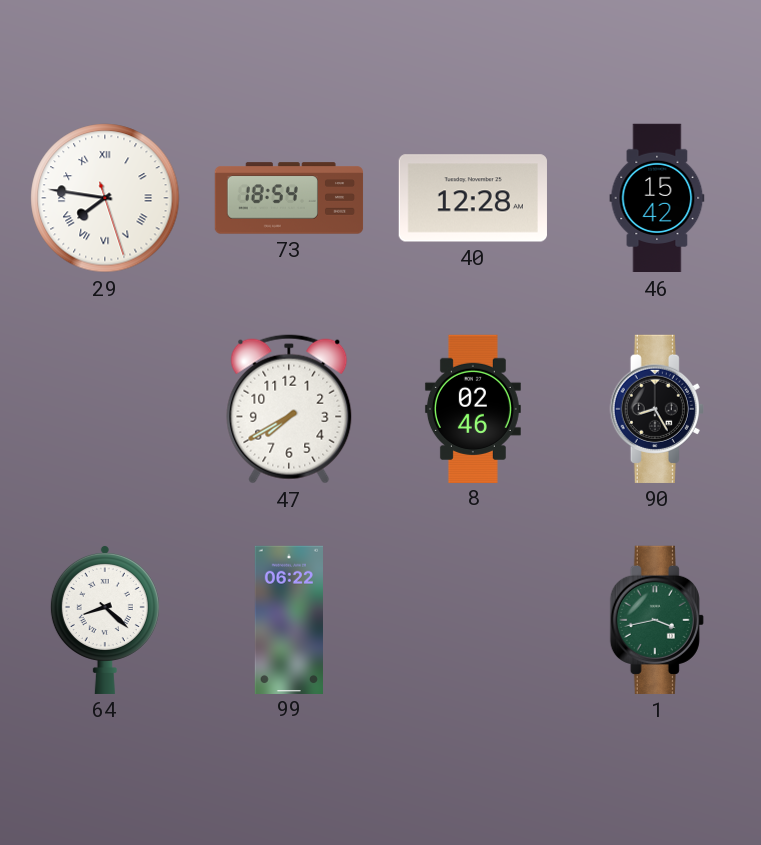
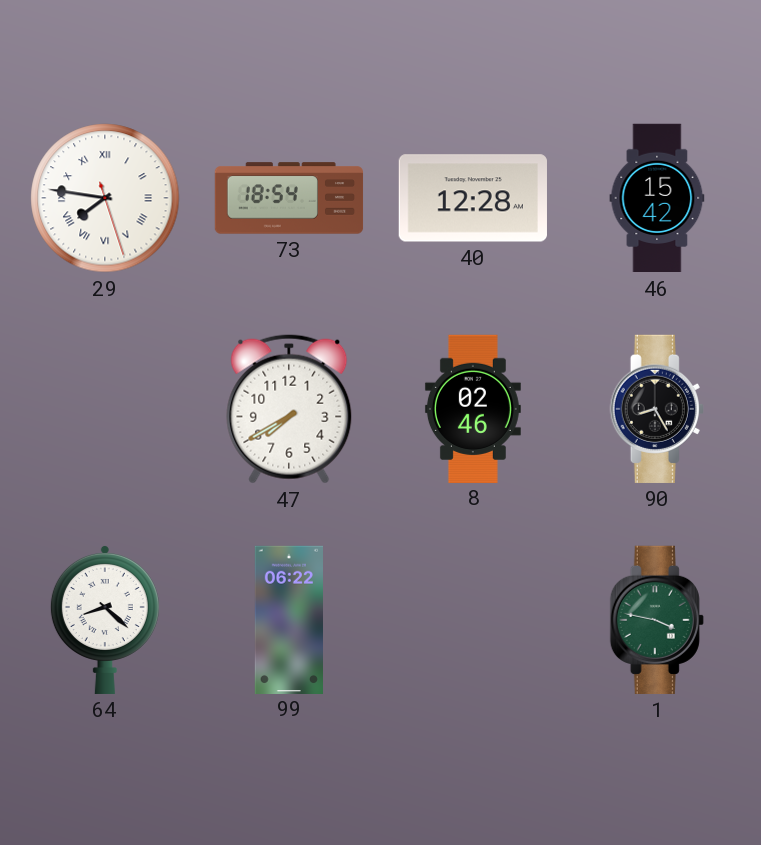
1: 3:43 -> 3:47 (657, 620)
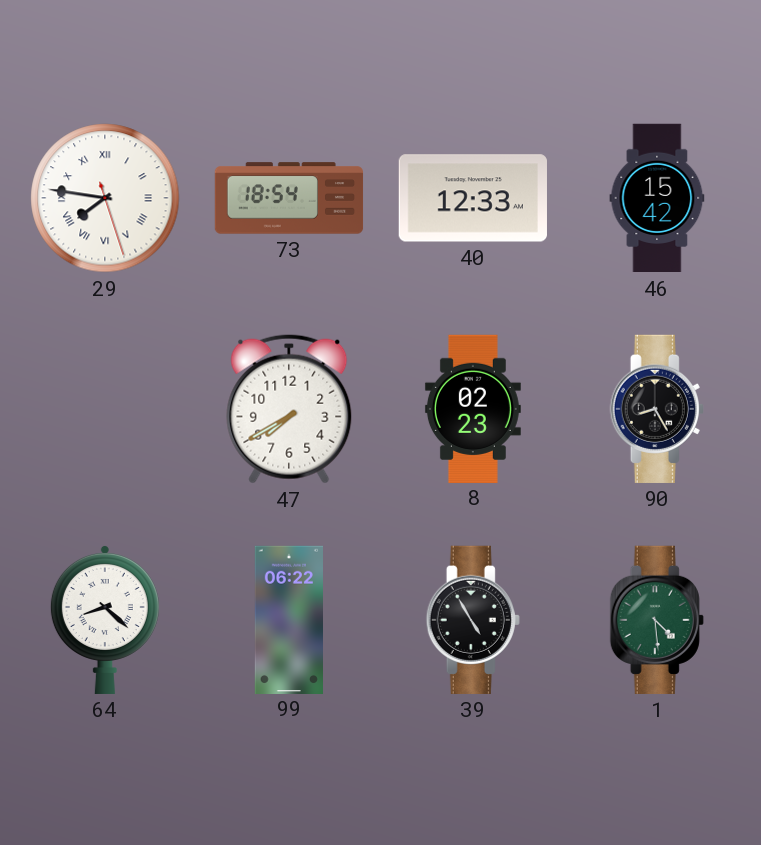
40: 12:28 -> 12:33 (473, 198)
8: 02:46 -> 02:23 (473, 408)
39: none -> 4:55 (473, 620)
1: 3:47 -> 4:29 (657, 620)
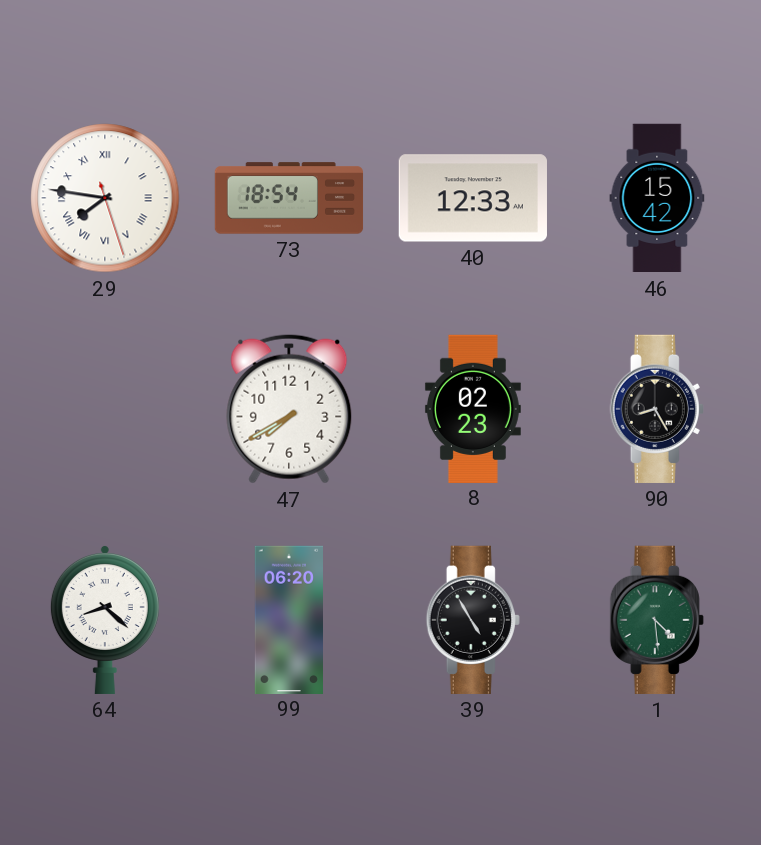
99: 06:22 -> 06:20 (288, 619)
